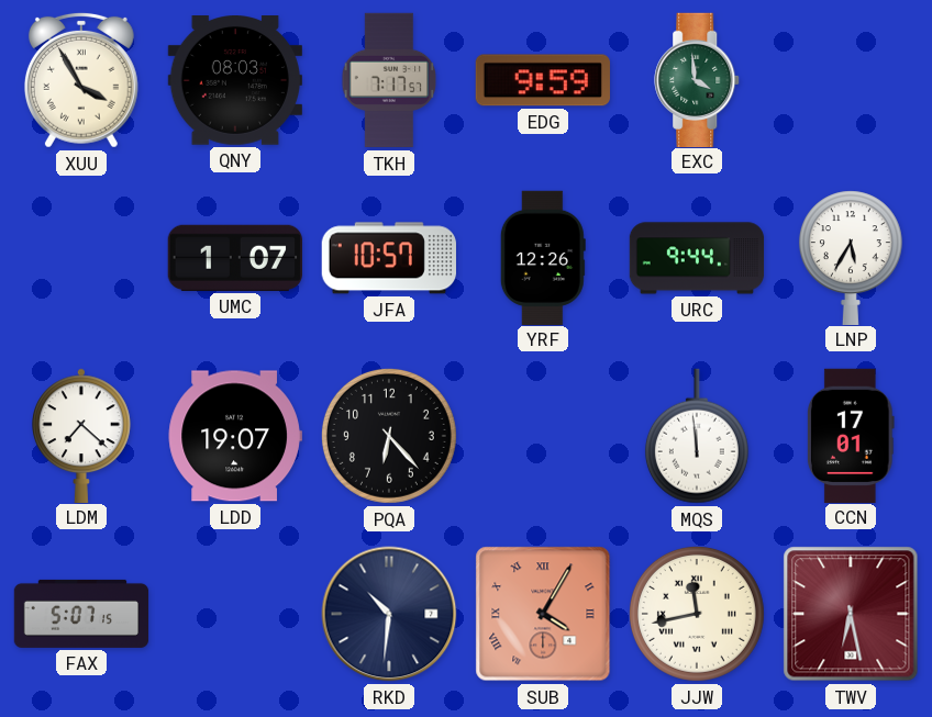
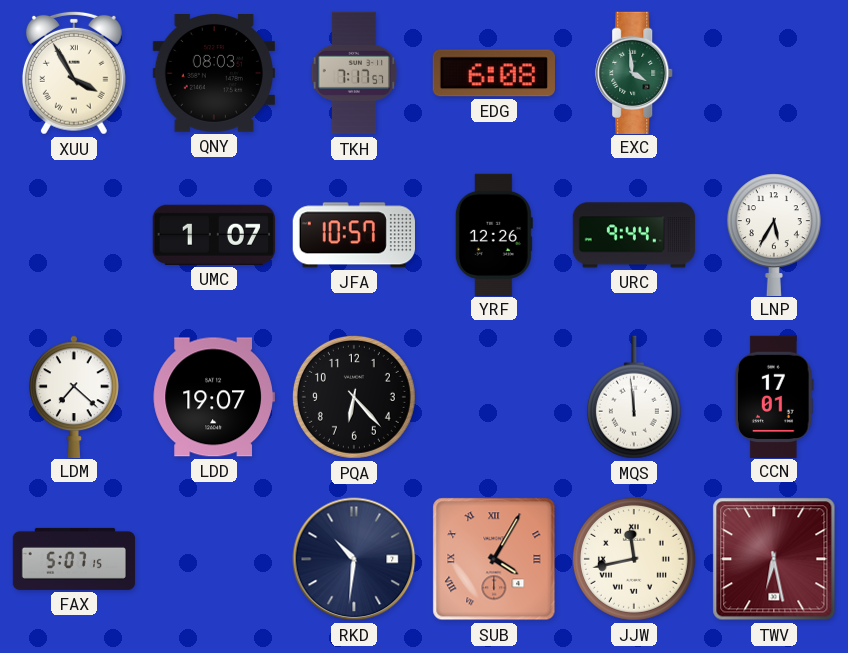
EDG: 9:59 -> 6:08 (494, 73)
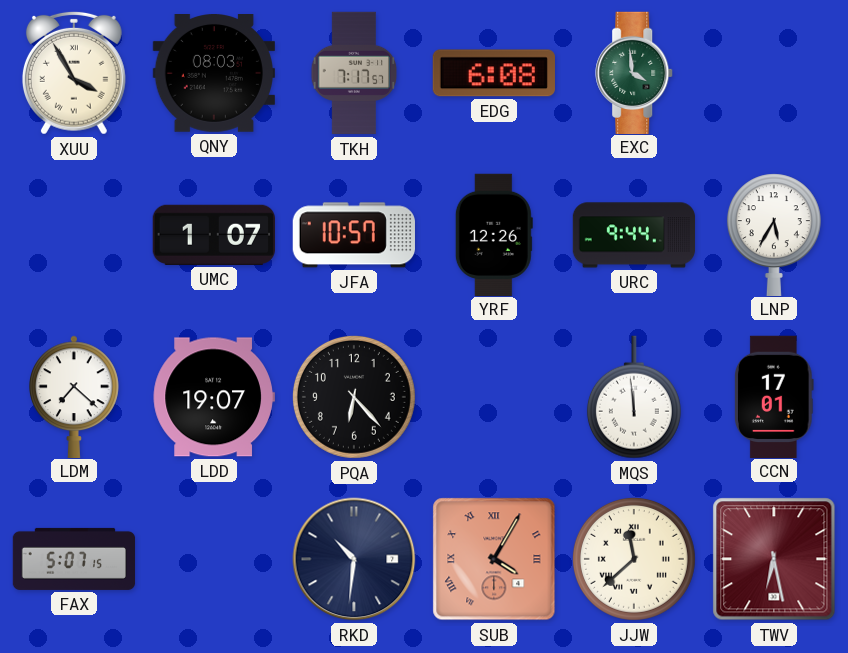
JJW: 11:43 -> 11:38 (634, 559)
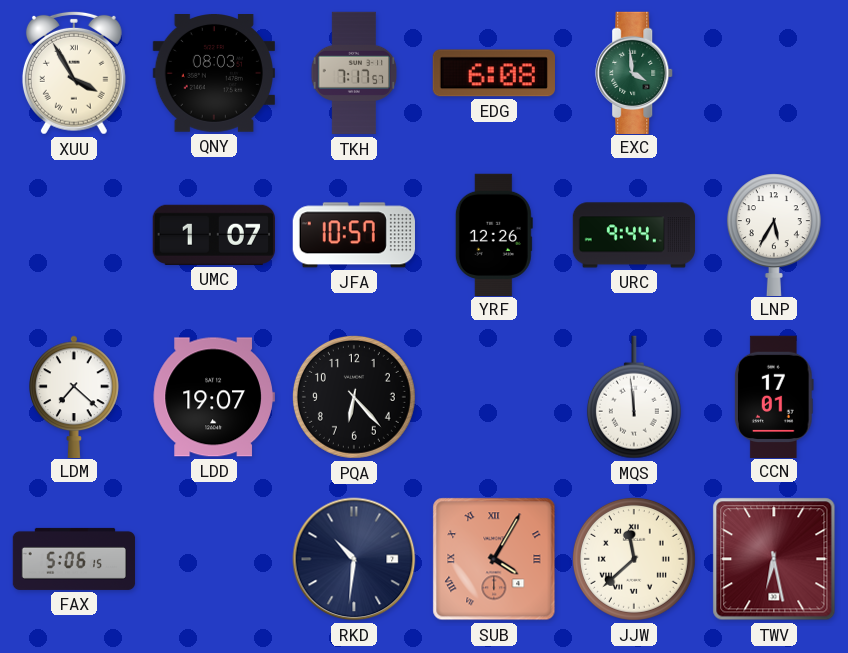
FAX: 5:07 -> 5:06 (74, 559)
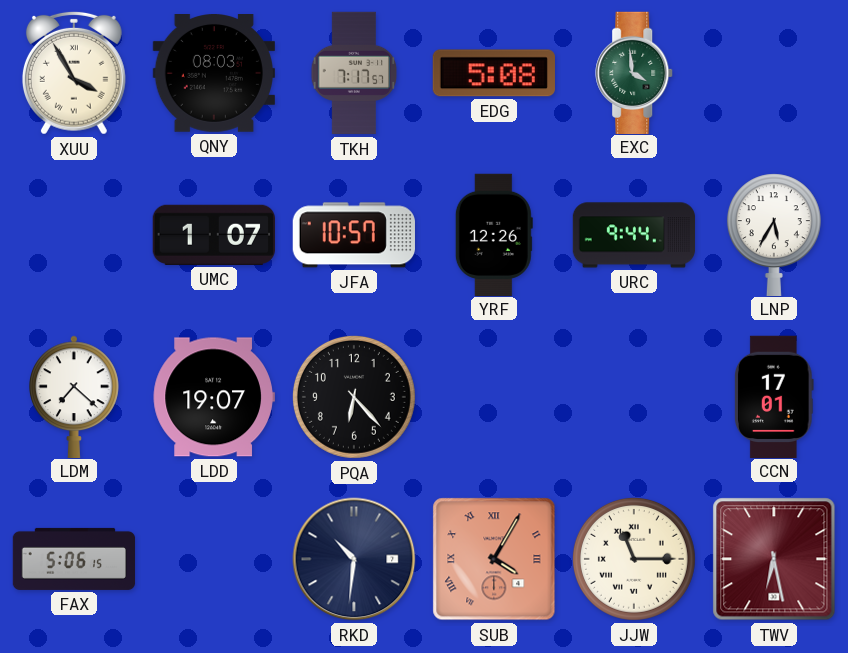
EDG: 6:08 -> 5:08 (494, 73)
MQS: 11:59 -> none (634, 397)
JJW: 11:38 -> 11:15 (634, 559)
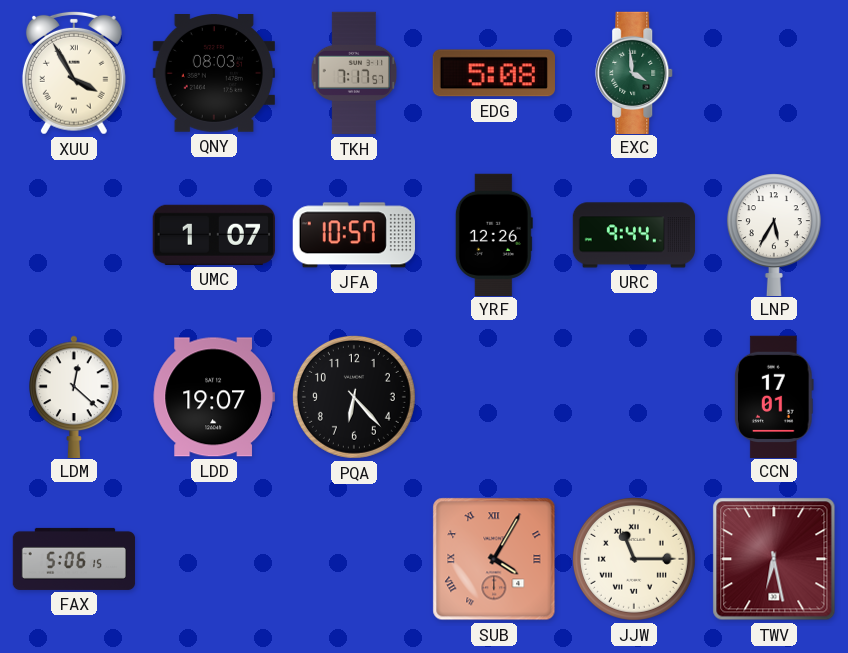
LDM: 7:22 -> 12:22 (75, 396)
RKD: 10:31 -> none (354, 559)
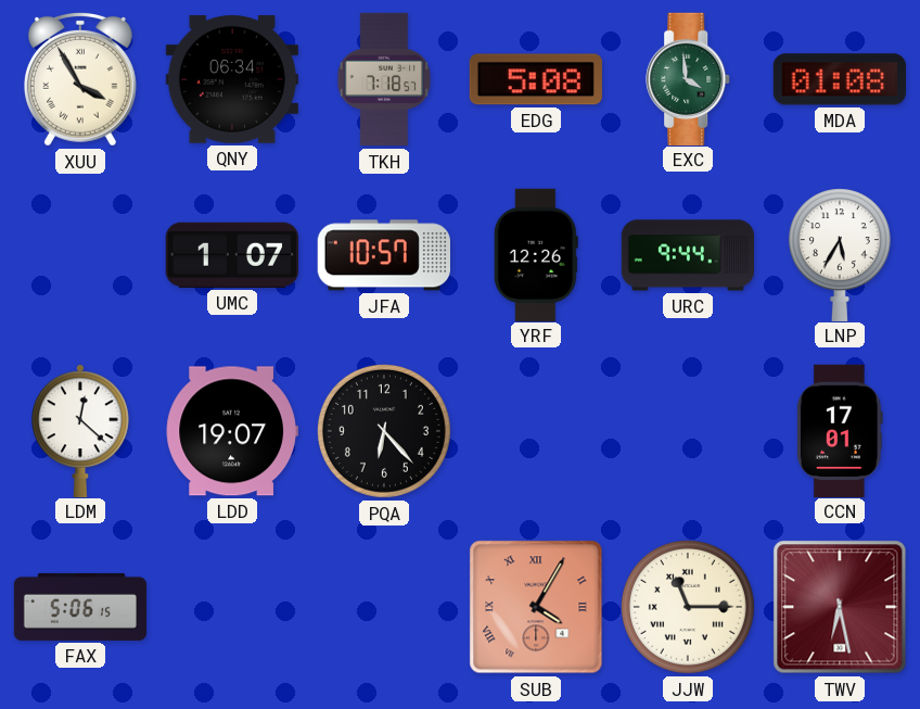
QNY: 08:03 -> 06:34 (232, 80)
TKH: 7:17 -> 7:18 (384, 79)
MDA: none -> 01:08 (840, 79)
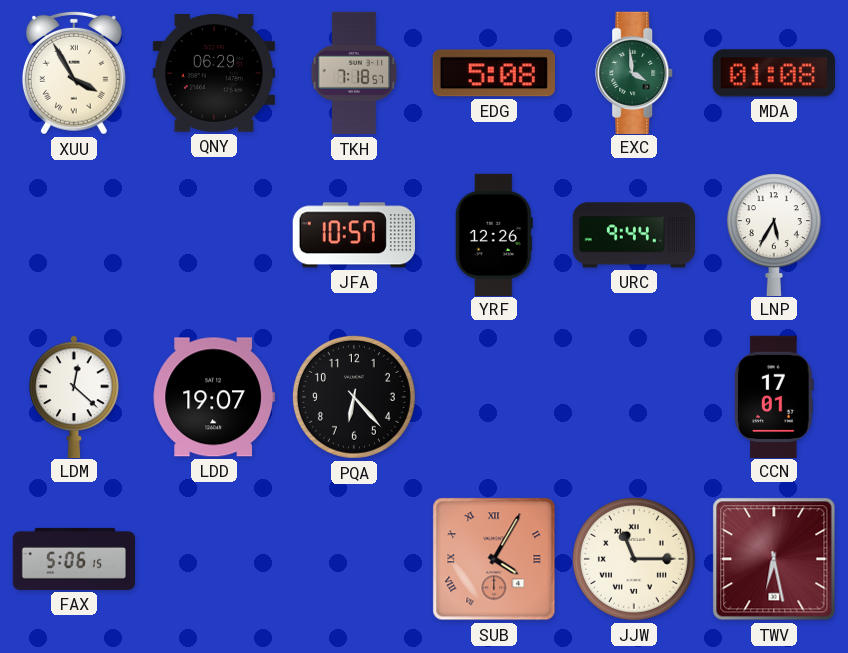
QNY: 06:34 -> 06:29 (214, 74)
UMC: 1:07 -> none (232, 255)
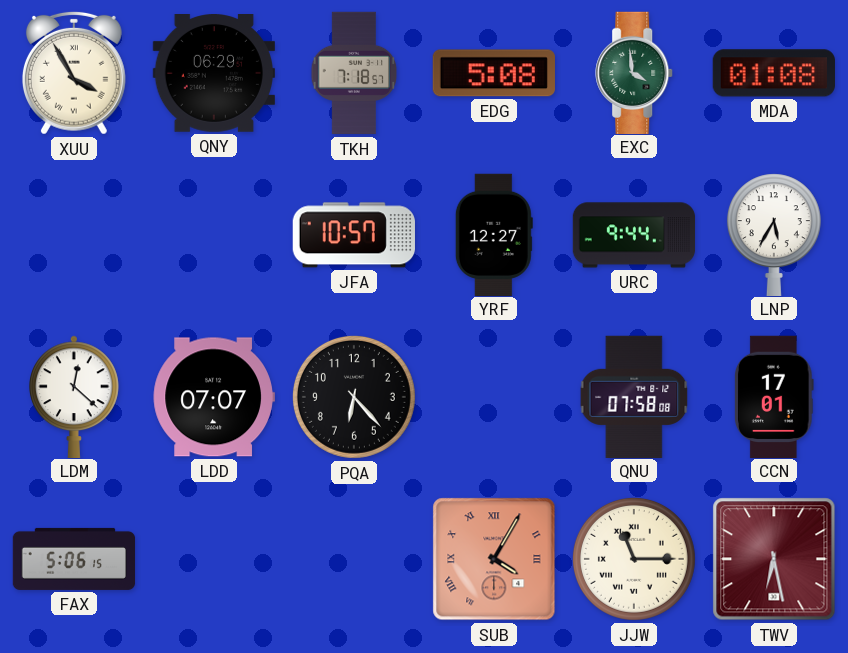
YRF: 12:26 -> 12:27 (494, 234)
LDD: 19:07 -> 07:07 (214, 397)
QNU: none -> 07:58 (634, 396)
